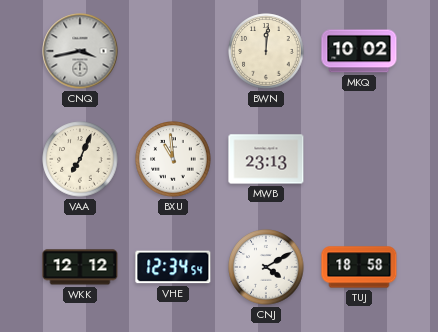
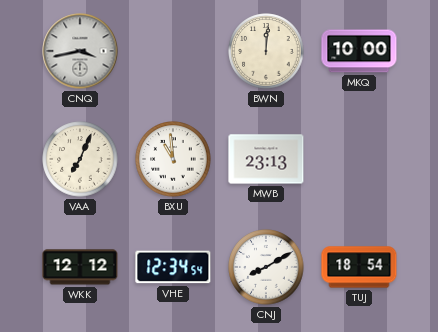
MKQ: 10:02 -> 10:00 (359, 51)
CNJ: 4:10 -> 8:10 (266, 267)
TUJ: 18:58 -> 18:54 (359, 267)
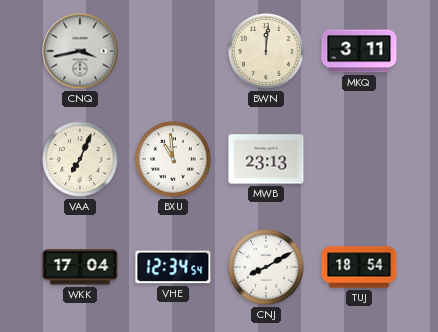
MKQ: 10:00 -> 3:11 (359, 51)
WKK: 12:12 -> 17:04 (80, 267)
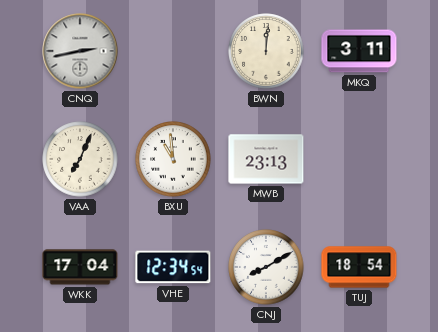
CNQ: 3:43 -> 2:43 (80, 51)
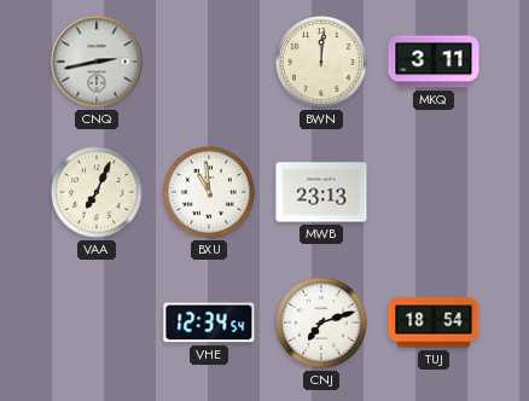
WKK: 17:04 -> none (80, 267)
CNJ: 8:10 -> 7:12 (321, 322)
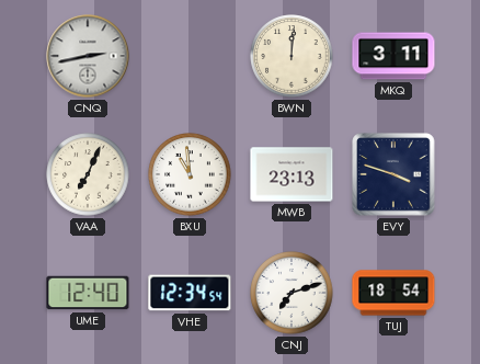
EVY: none -> 3:48 (393, 174)
UME: none -> 12:40 (88, 293)
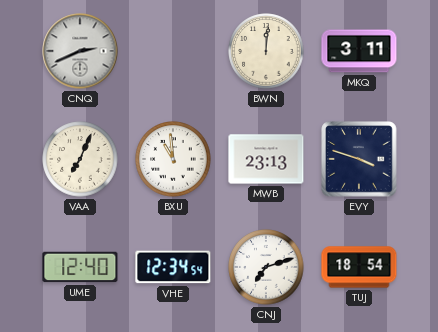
CNQ: 2:43 -> 2:41 (80, 51)
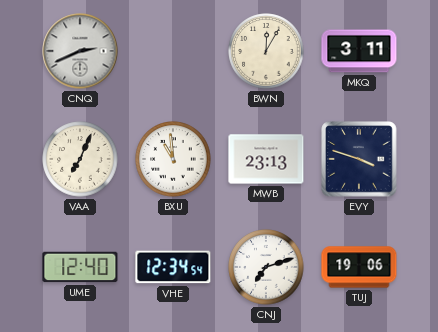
BWN: 12:01 -> 12:05 (266, 51)
TUJ: 18:54 -> 19:06 (359, 267)
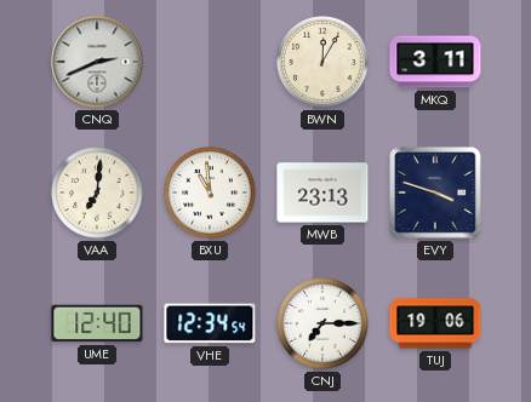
VAA: 7:04 -> 7:01 (97, 193)
CNJ: 7:12 -> 7:15 (322, 323)
